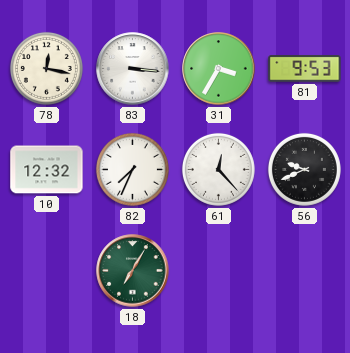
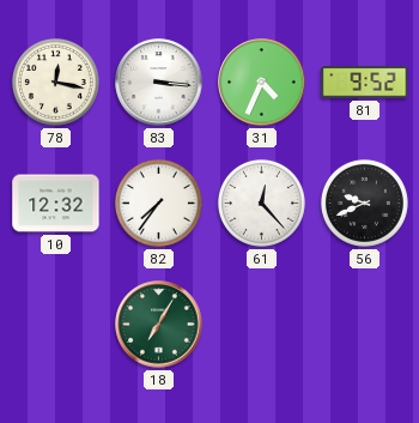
31: 3:35 -> 4:34 (262, 83)
81: 9:53 -> 9:52 (365, 83)
82: 7:34 -> 7:36 (158, 203)
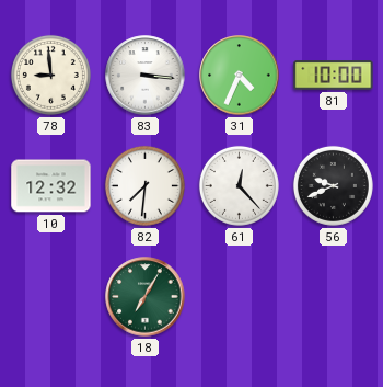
78: 12:17 -> 8:59 (50, 75)
81: 9:52 -> 10:00 (334, 76)
82: 7:36 -> 7:31 (144, 185)
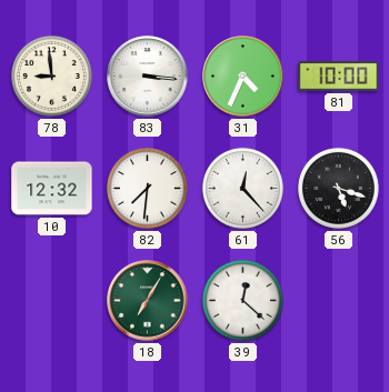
56: 9:41 -> 5:18 (338, 188)
39: none -> 12:22 (242, 300)
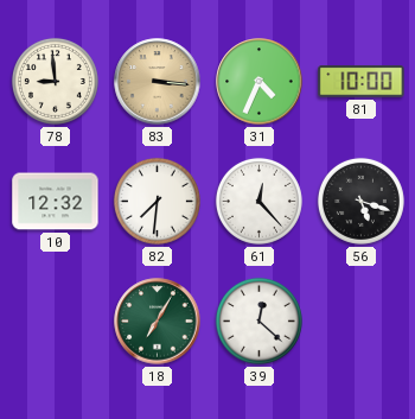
83 dial: white -> champagne (158, 82)
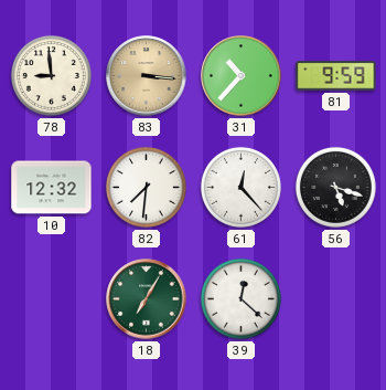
31: 4:34 -> 10:37 (242, 76)
81: 10:00 -> 9:59 (336, 76)
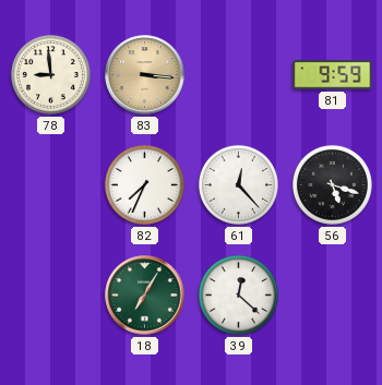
31: 10:37 -> none (242, 76)
10: 12:32 -> none (52, 188)
82: 7:31 -> 7:34 (144, 184)
